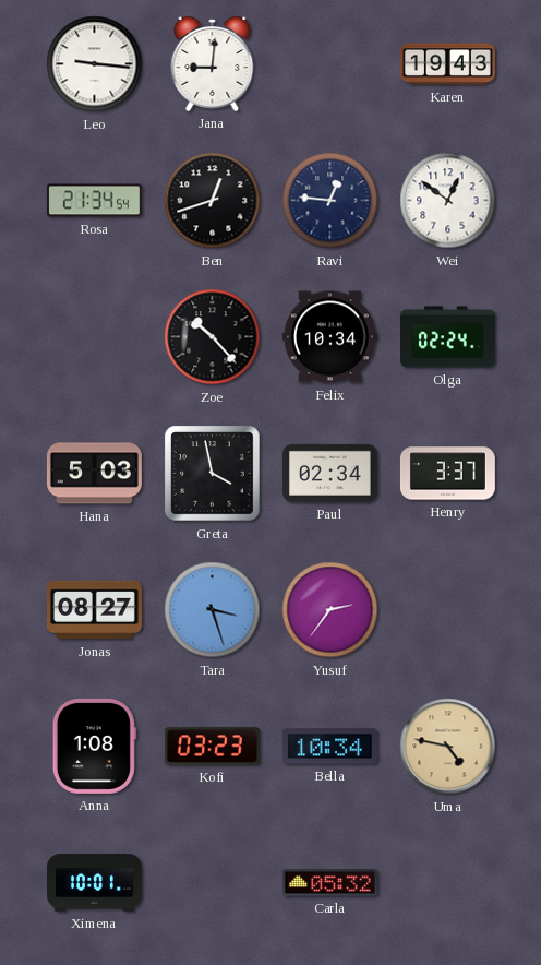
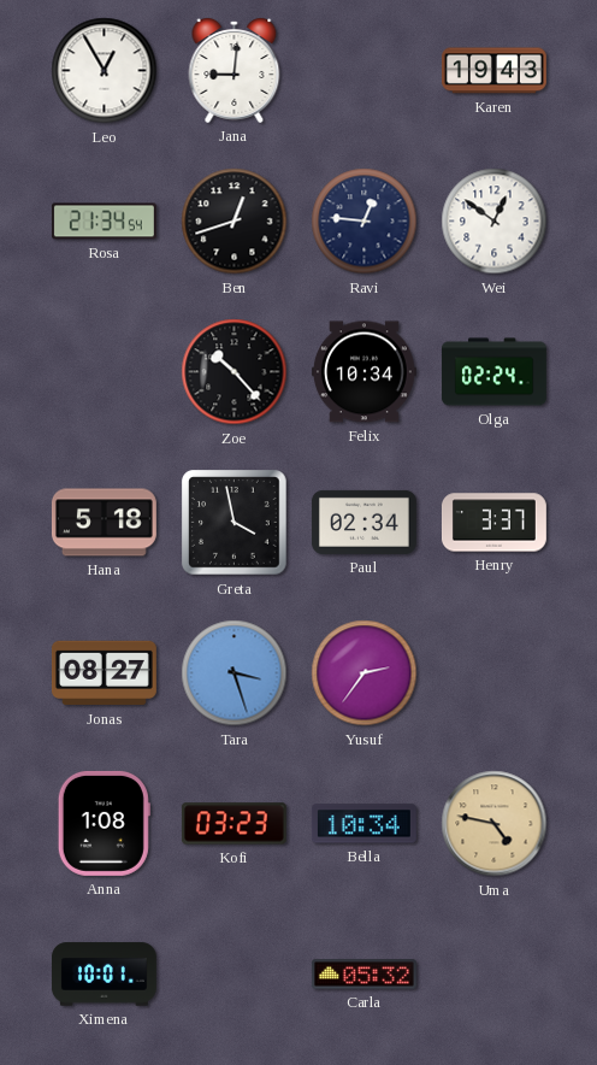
Leo: 9:16 -> 12:55 (105, 71)
Hana: 5:03 -> 5:18 (104, 523)
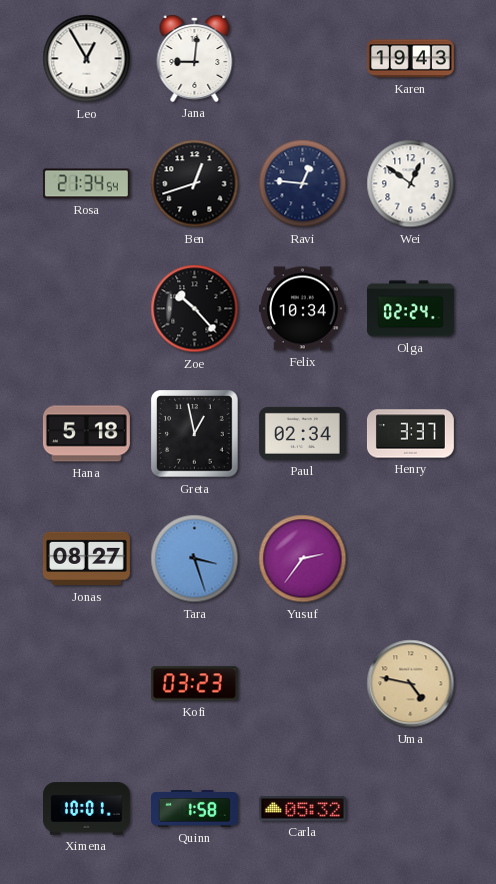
Greta: 3:58 -> 12:58 (195, 434)
Anna: 1:08 -> none (104, 823)
Bella: 10:34 -> none (363, 824)
Quinn: none -> 1:58 (195, 809)
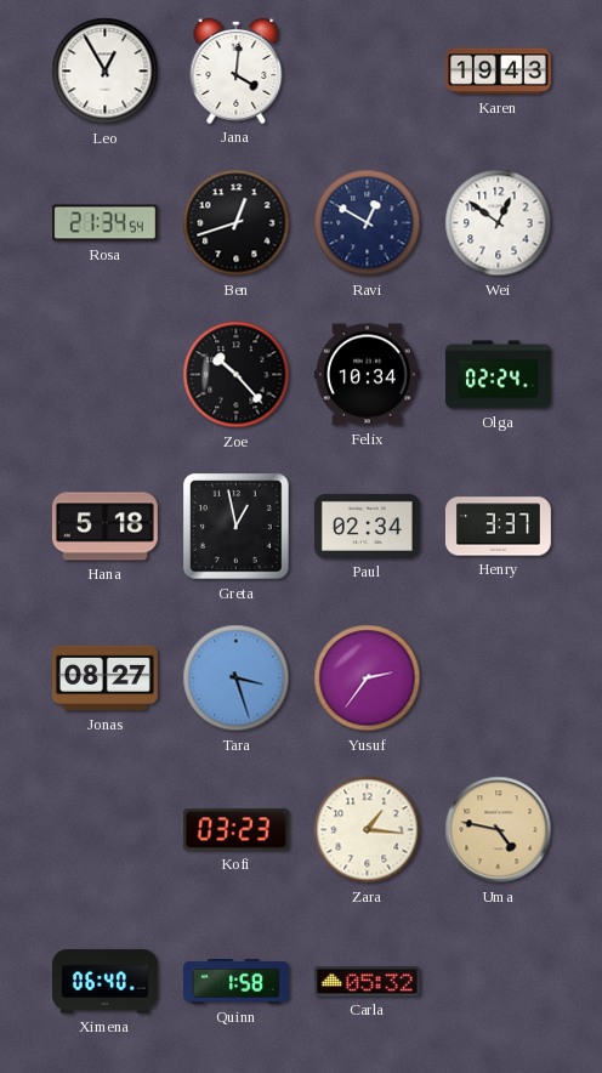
Jana: 9:01 -> 4:01 (237, 70)
Ravi: 12:46 -> 12:50 (368, 223)
Zara: none -> 1:16 (368, 830)
Ximena: 10:01 -> 06:40 (104, 982)
